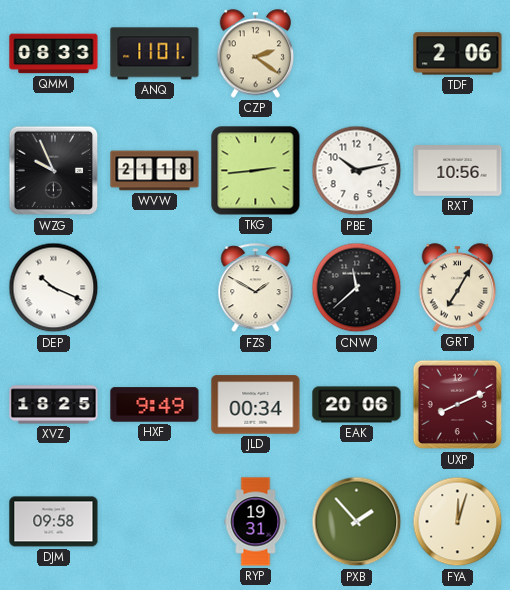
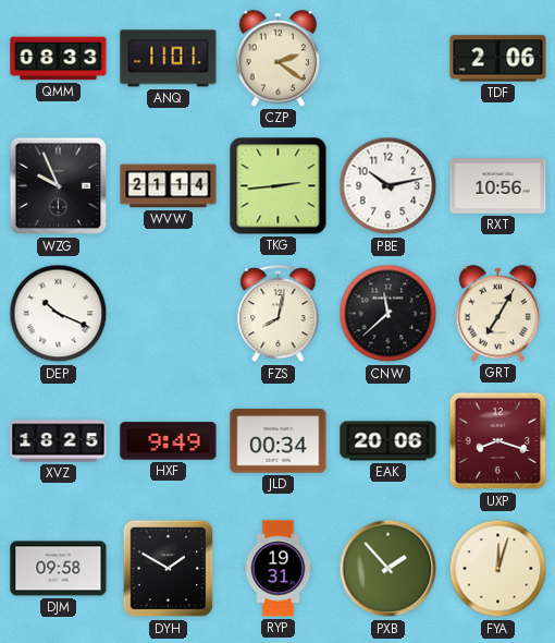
WVW: 21:18 -> 21:14 (169, 186)
FZS: 1:50 -> 8:02 (279, 314)
UXP: 8:11 -> 8:18 (498, 441)
DYH: none -> 1:50 (169, 569)
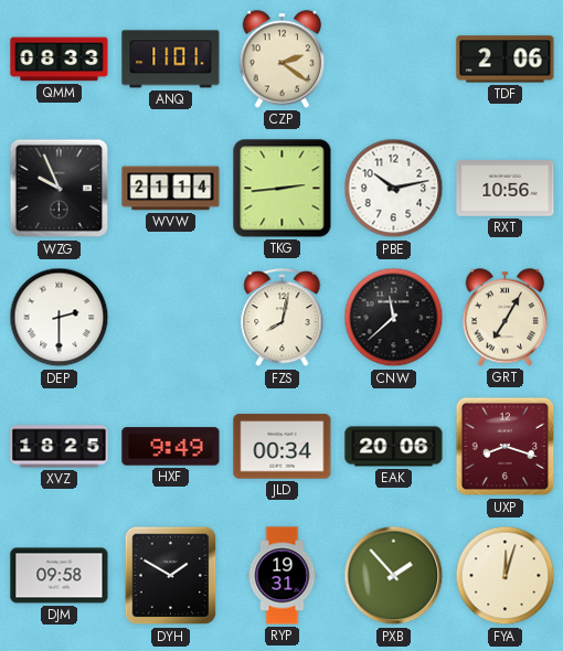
DEP: 10:19 -> 2:30 (60, 318)
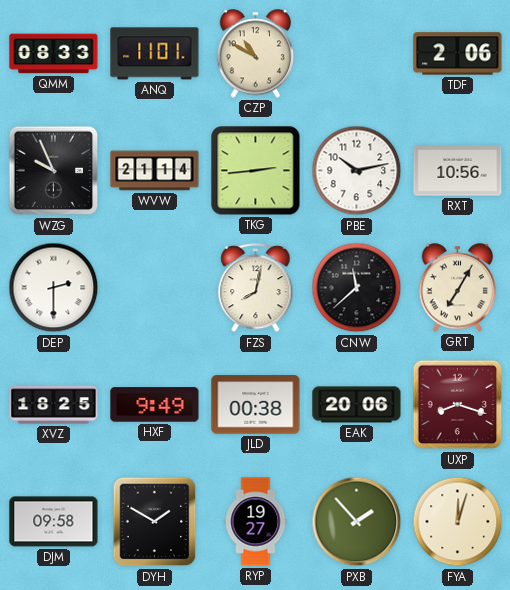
CZP: 2:21 -> 10:50 (256, 54)
JLD: 00:34 -> 00:38 (256, 405)
RYP: 19:31 -> 19:27 (256, 522)
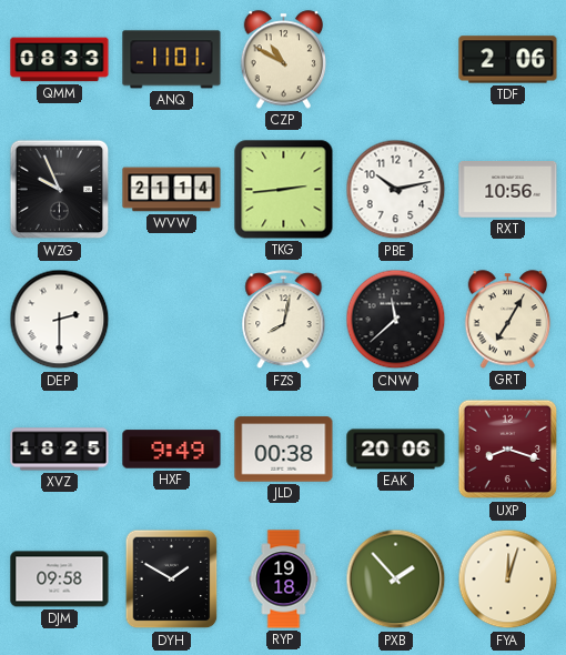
RYP: 19:27 -> 19:18 (284, 580)
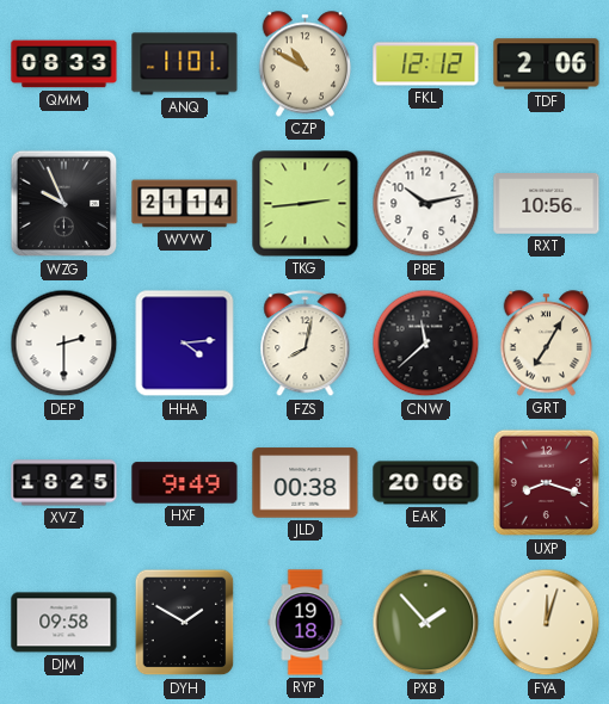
FKL: none -> 12:12 (426, 64)
HHA: none -> 4:14 (185, 344)
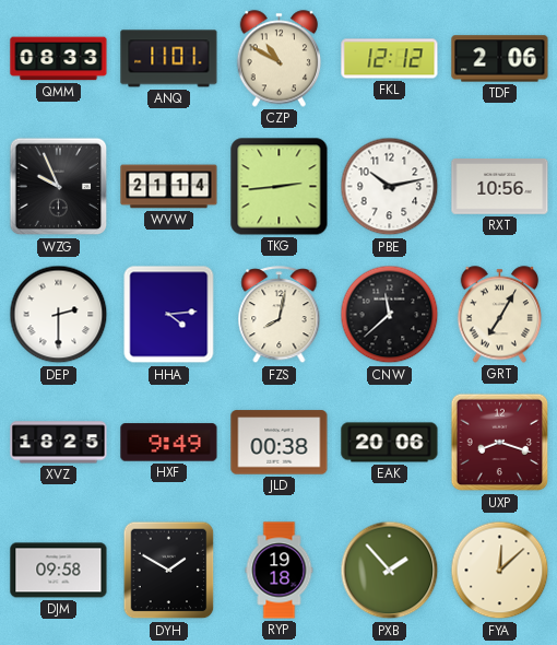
FYA: 12:03 -> 12:08 (500, 571)
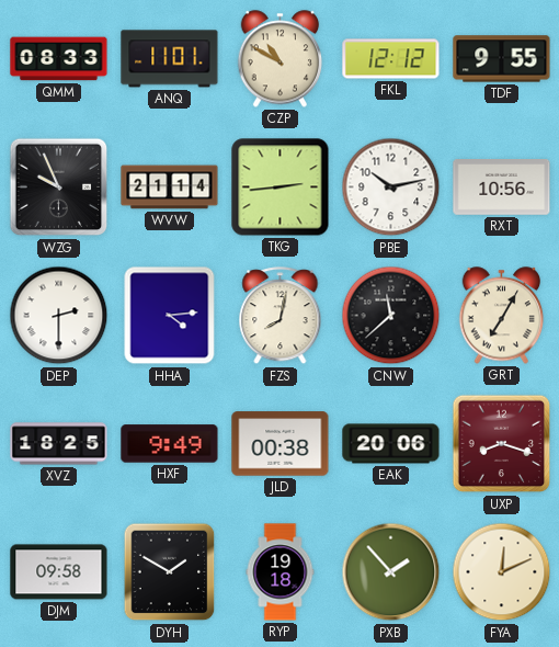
TDF: 2:06 -> 9:55 (502, 59)
FYA: 12:08 -> 12:11 (502, 572)
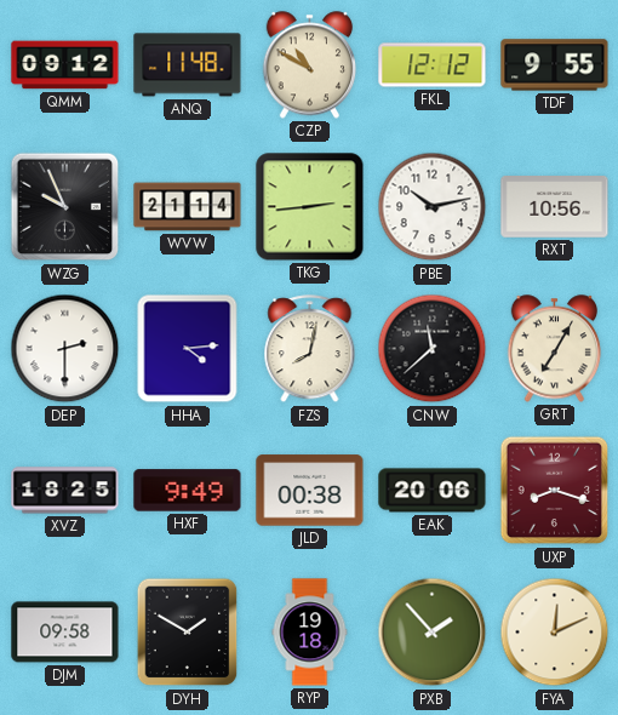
QMM: 08:33 -> 09:12 (65, 65)
ANQ: 11:01 -> 11:48 (188, 65)
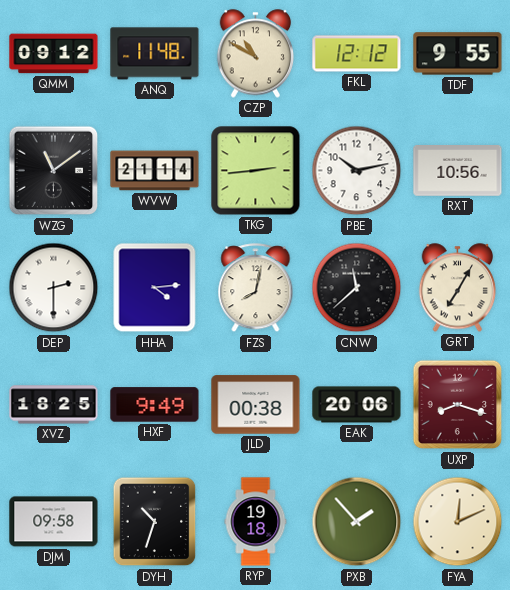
WZG: 9:56 -> 11:09 (54, 171)
DYH: 1:50 -> 10:33 (155, 522)
